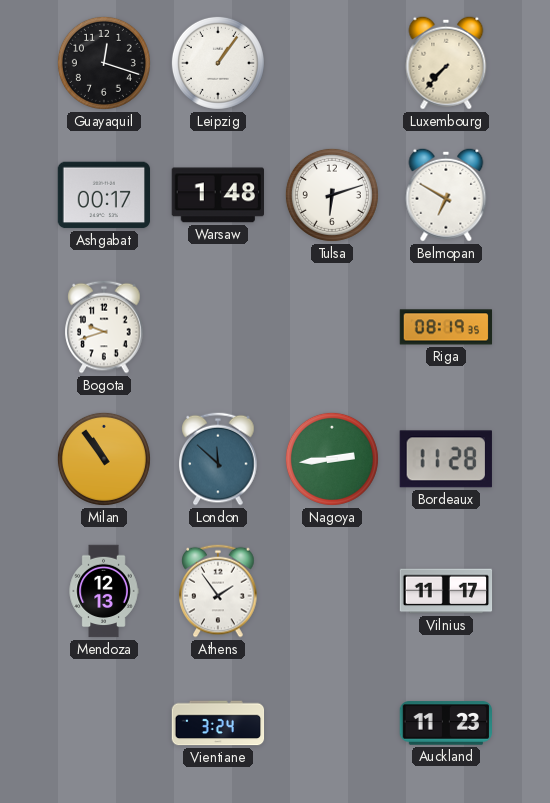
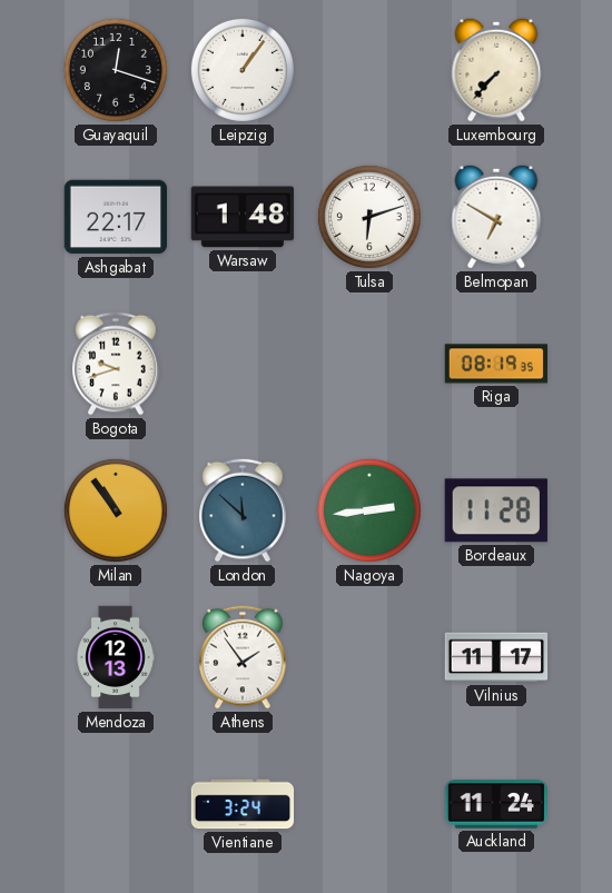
Ashgabat: 00:17 -> 22:17 (116, 217)
Auckland: 11:23 -> 11:24 (495, 804)
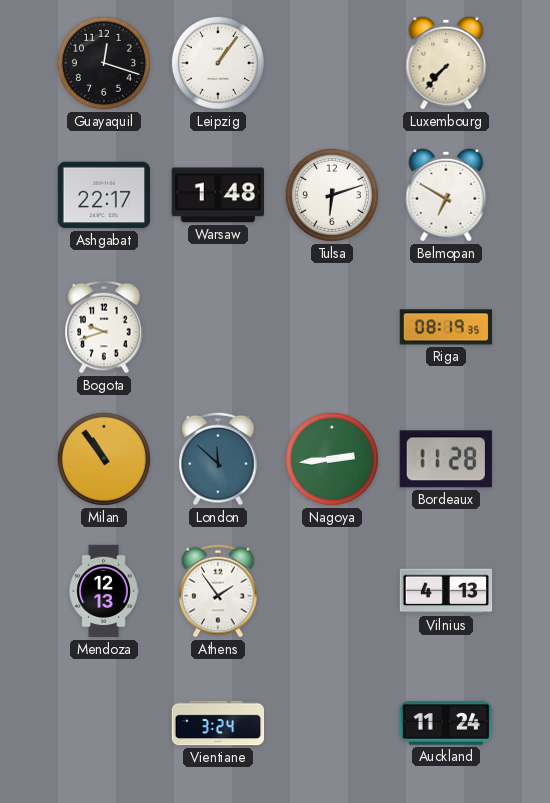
Vilnius: 11:17 -> 4:13 (446, 591)
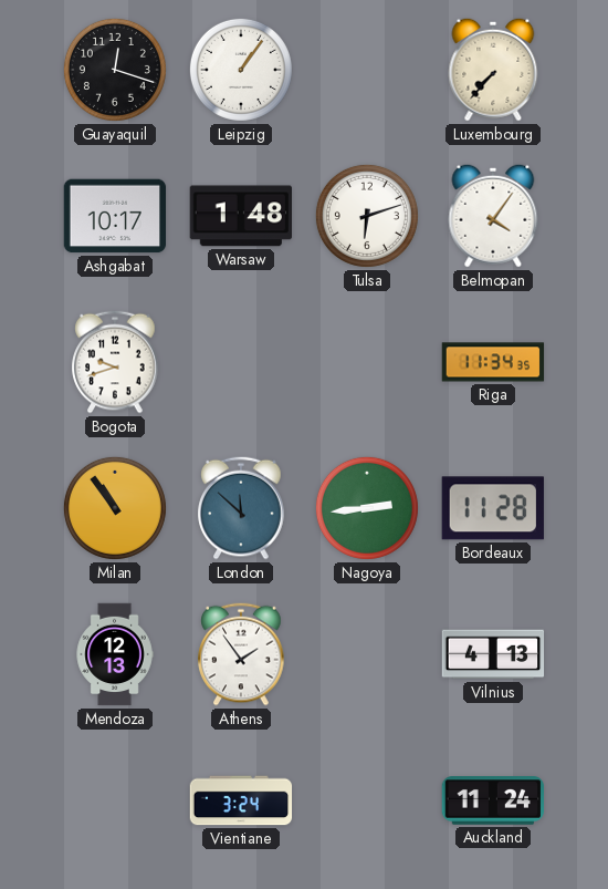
Ashgabat: 22:17 -> 10:17 (115, 216)
Belmopan: 6:50 -> 4:06 (493, 216)
Riga: 08:19 -> 11:34 (493, 362)
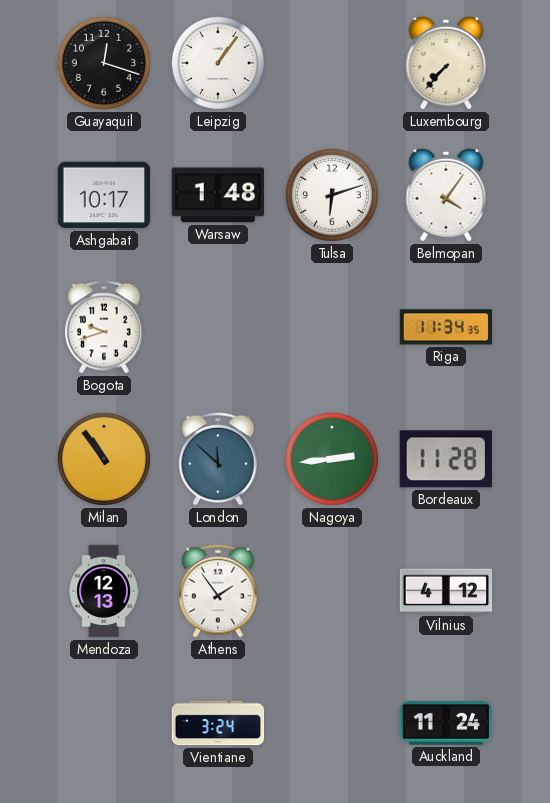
Vilnius: 4:13 -> 4:12 (446, 591)
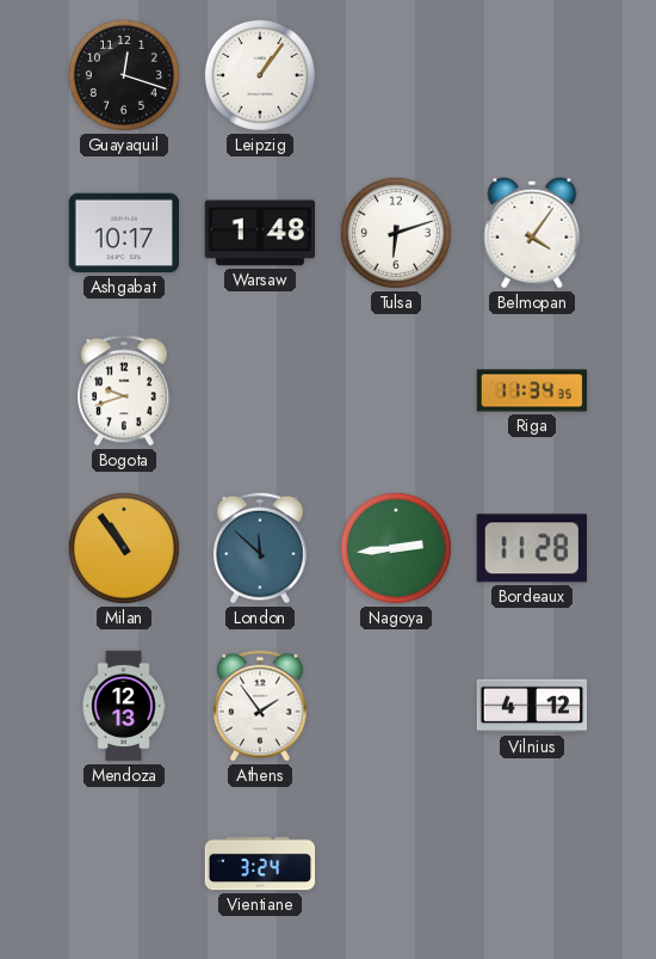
Luxembourg: 7:37 -> none (446, 63)
Auckland: 11:24 -> none (445, 723)
